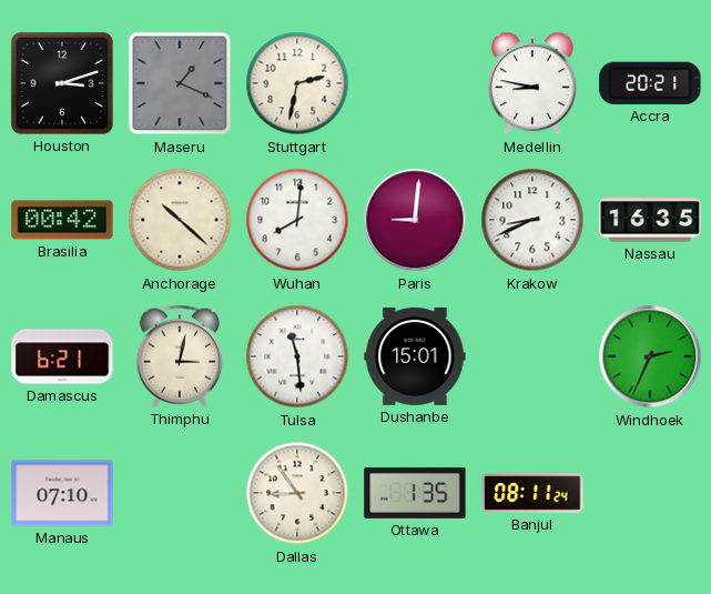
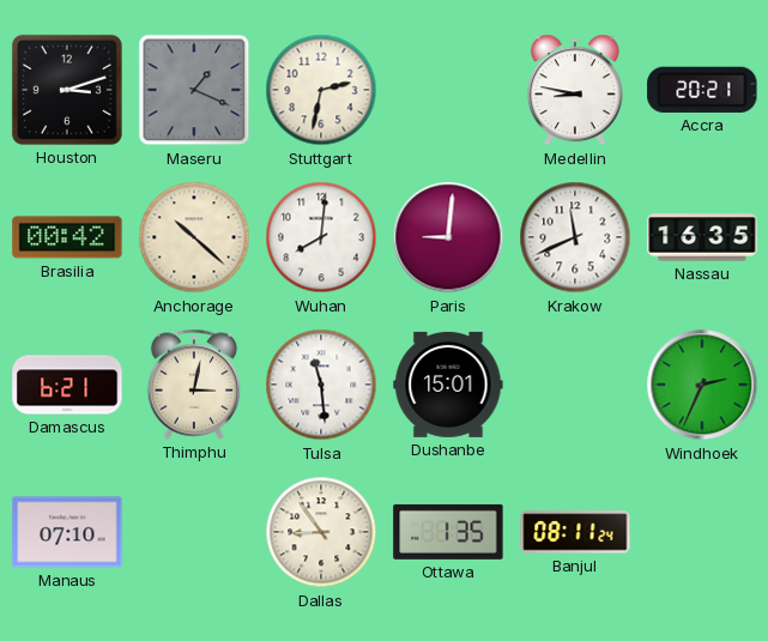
Krakow: 8:41 -> 11:41 (575, 237)
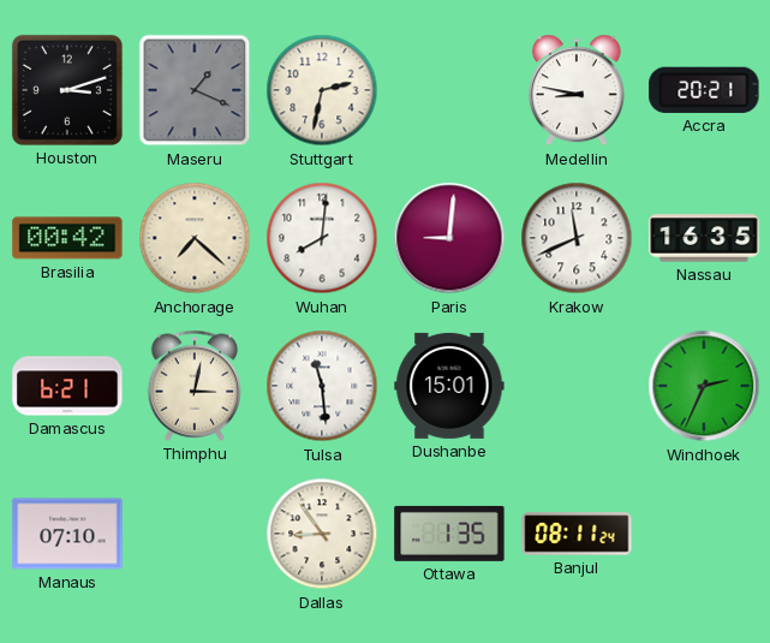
Anchorage: 10:22 -> 7:22 (195, 238)
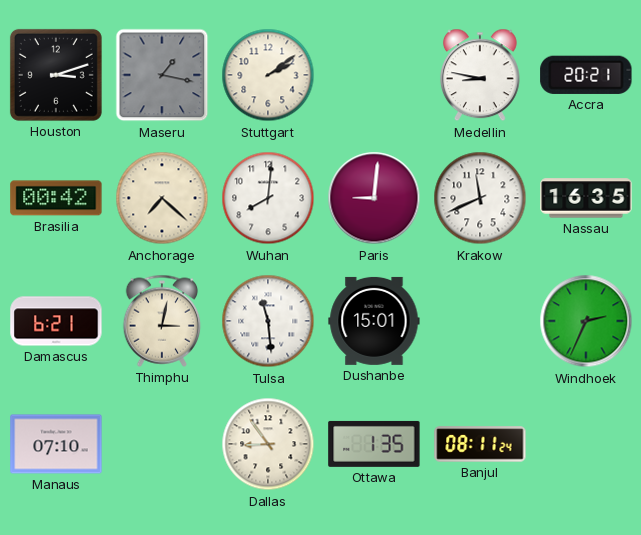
Maseru: 1:19 -> 1:17 (162, 75)
Stuttgart: 2:32 -> 2:09 (268, 75)
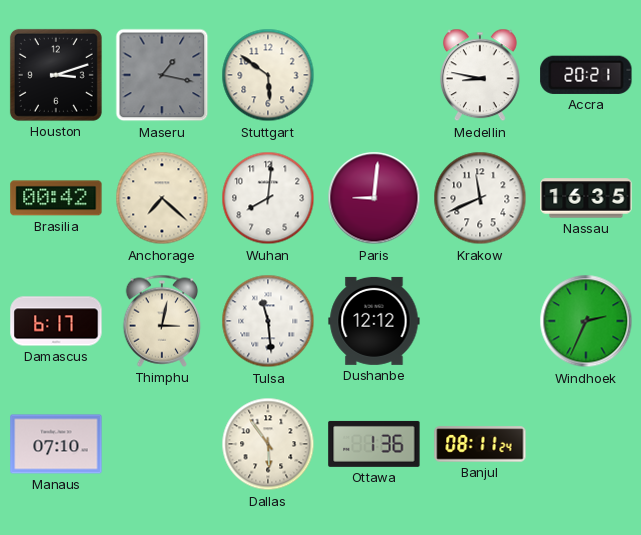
Stuttgart: 2:09 -> 5:51 (268, 75)
Damascus: 6:21 -> 6:17 (56, 321)
Dushanbe: 15:01 -> 12:12 (374, 321)
Dallas: 8:54 -> 5:54 (268, 444)
Ottawa: 1:35 -> 1:36 (374, 444)
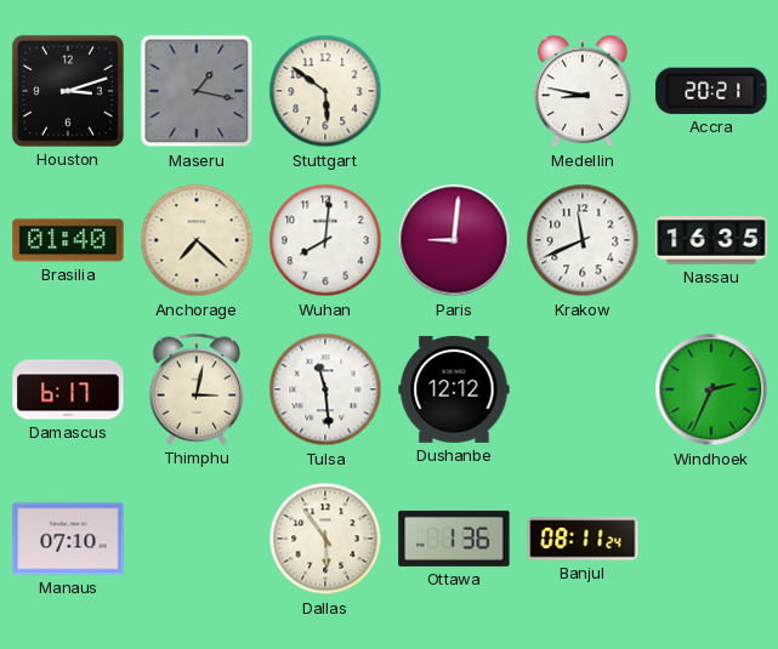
Brasilia: 00:42 -> 01:40 (68, 240)
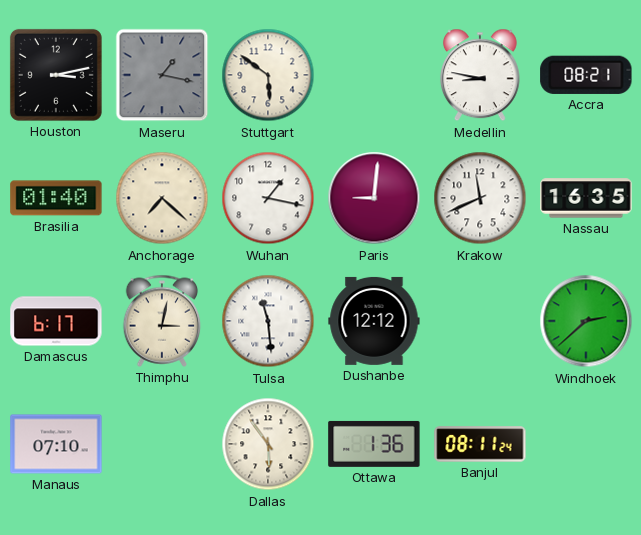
Houston: 3:12 -> 3:13 (56, 75)
Accra: 20:21 -> 08:21 (586, 75)
Wuhan: 8:01 -> 1:17 (268, 198)
Windhoek: 2:34 -> 2:38 (586, 321)
